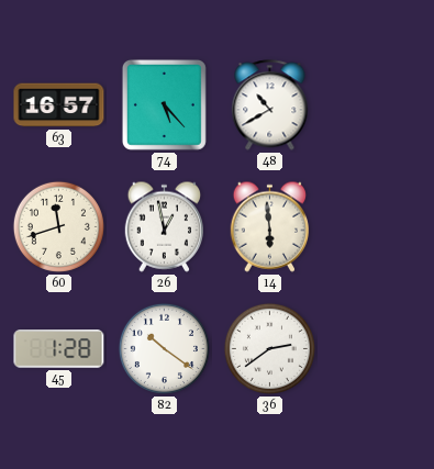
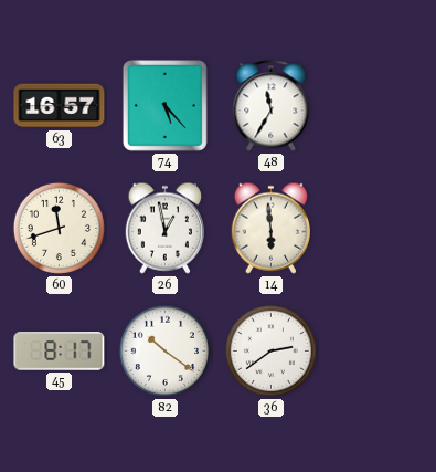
48: 10:40 -> 11:35 (272, 106)
45: 1:28 -> 8:17 (60, 352)
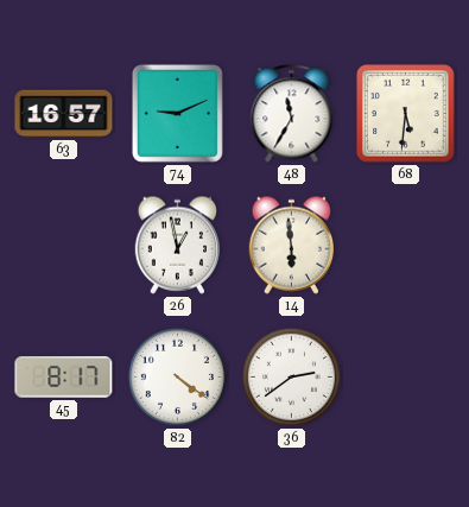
74: 5:23 -> 9:11 (177, 113)
68: none -> 5:31 (406, 114)
60: 11:42 -> none (59, 228)
82: 10:21 -> 4:21 (177, 376)
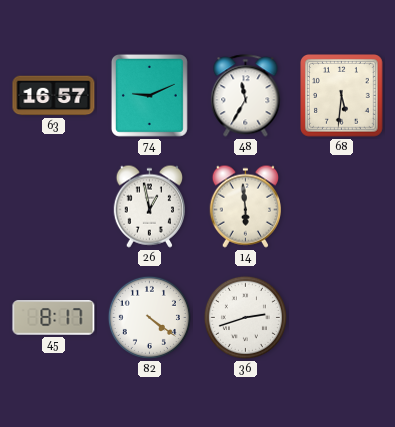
36: 2:39 -> 2:42 (245, 317)
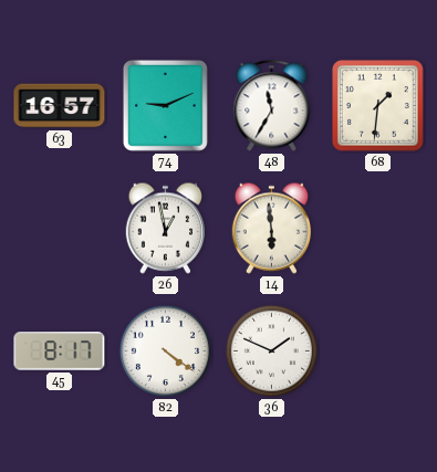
68: 5:31 -> 1:31 (378, 106)
36: 2:42 -> 1:49 (271, 350)
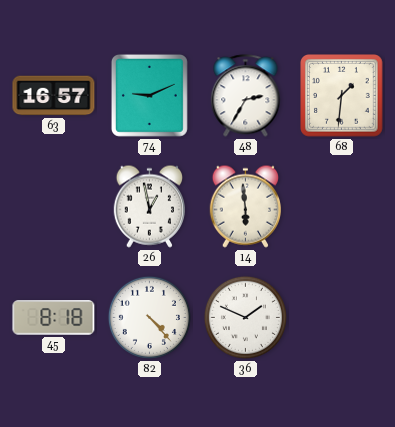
48: 11:35 -> 2:35 (246, 96)
45: 8:17 -> 8:18 (54, 318)
82: 4:21 -> 4:23 (149, 317)
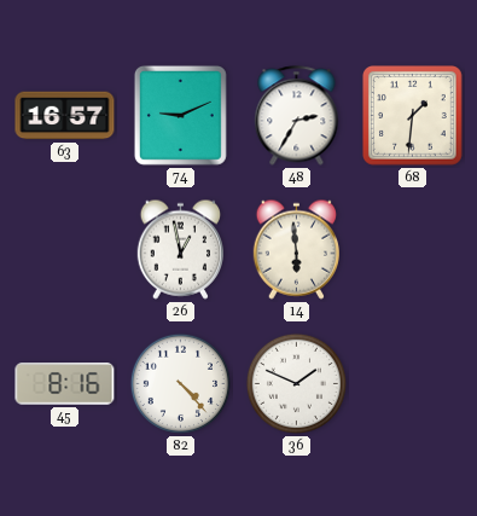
45: 8:18 -> 8:16 (65, 384)
